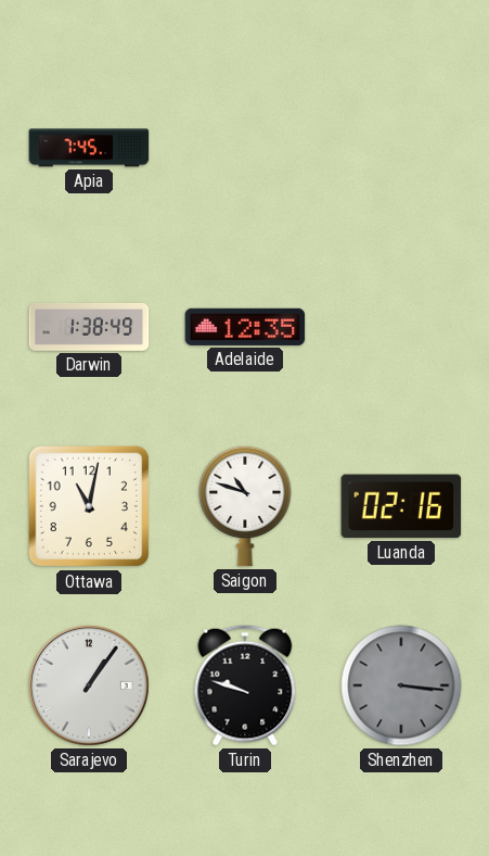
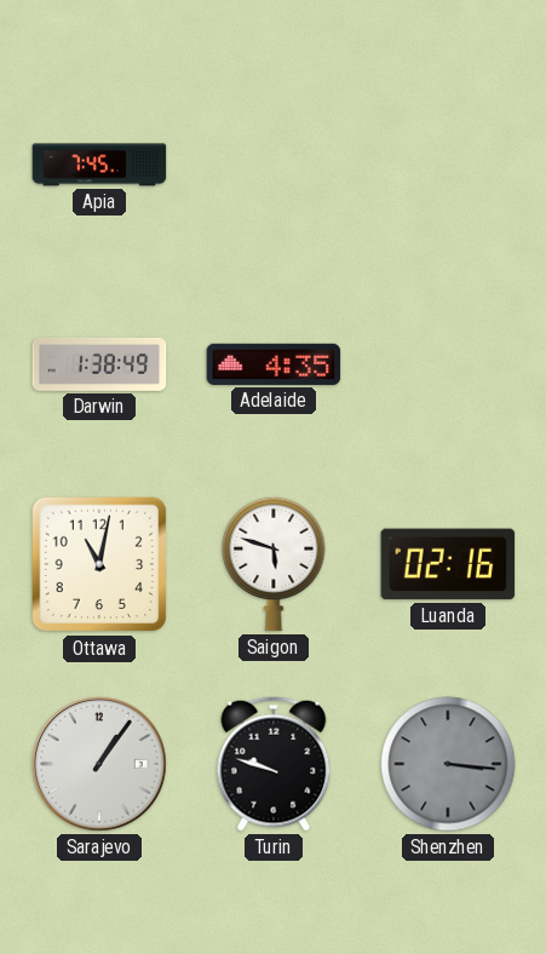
Adelaide: 12:35 -> 4:35 (274, 364)
Saigon: 10:48 -> 5:48 (274, 564)
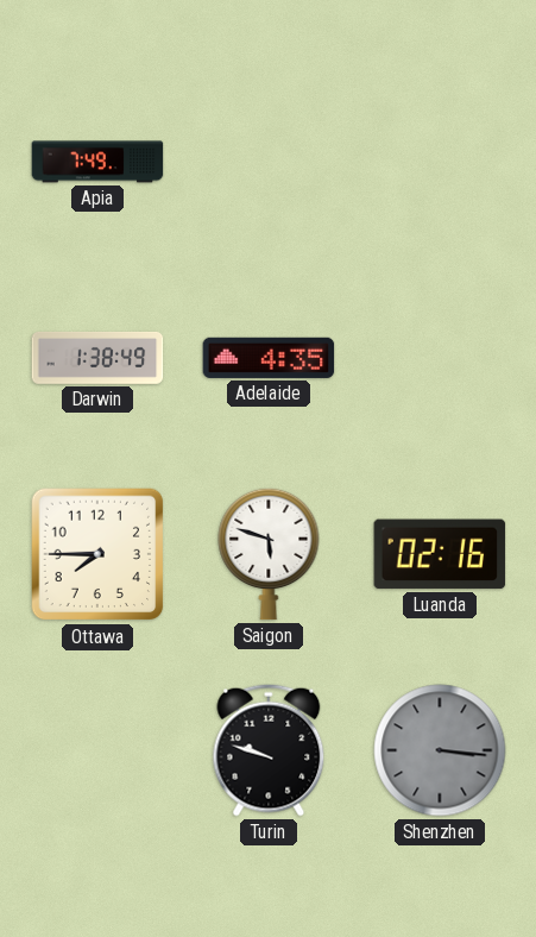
Apia: 7:45 -> 7:49 (97, 162)
Ottawa: 11:02 -> 7:45 (97, 554)
Sarajevo: 1:06 -> none (99, 764)
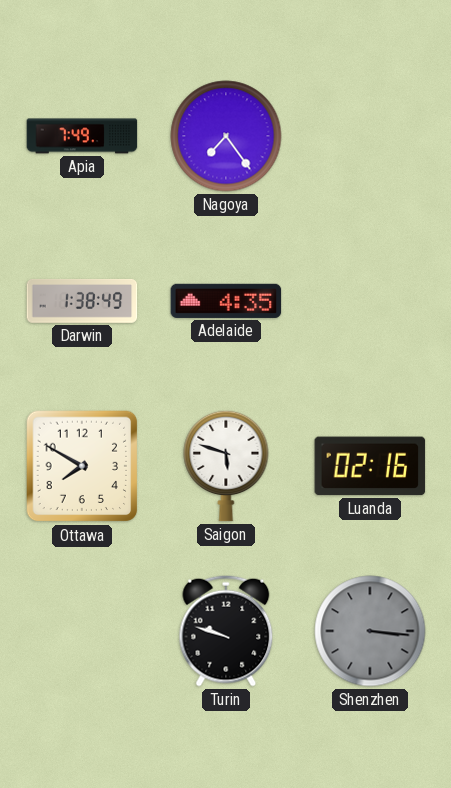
Nagoya: none -> 7:24 (226, 136)
Ottawa: 7:45 -> 7:50 (82, 466)
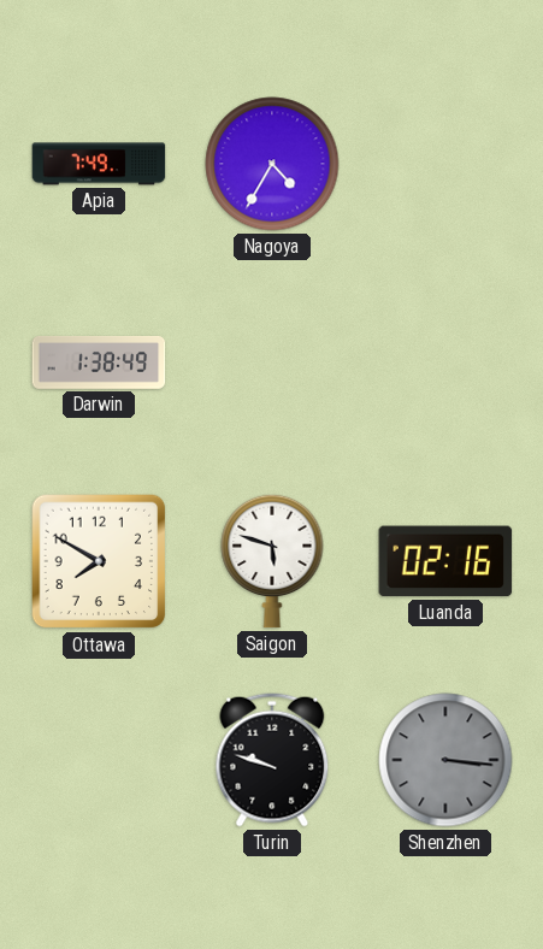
Nagoya: 7:24 -> 4:35 (272, 164)
Adelaide: 4:35 -> none (226, 301)
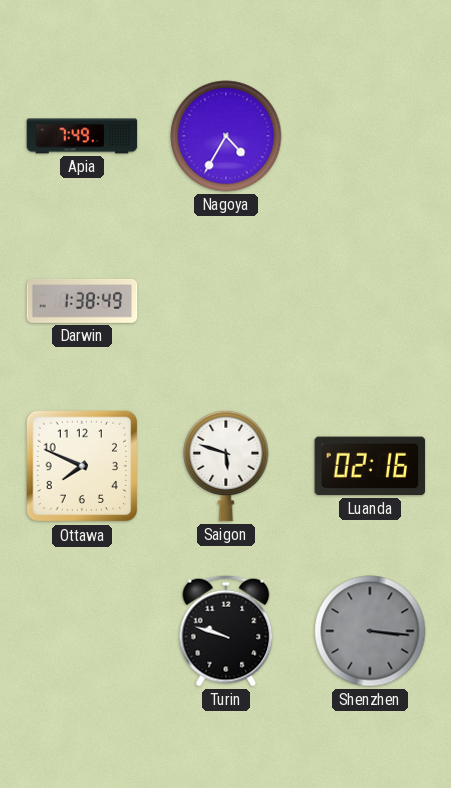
Ottawa: 7:50 -> 7:49 (82, 466)
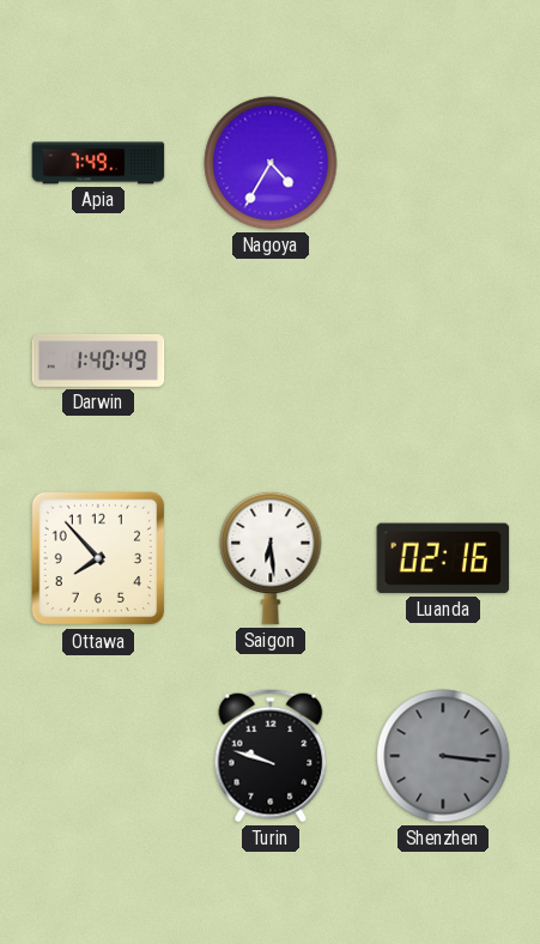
Darwin: 1:38 -> 1:40 (98, 361)
Ottawa: 7:49 -> 7:53 (98, 558)
Saigon: 5:48 -> 6:29 (271, 558)
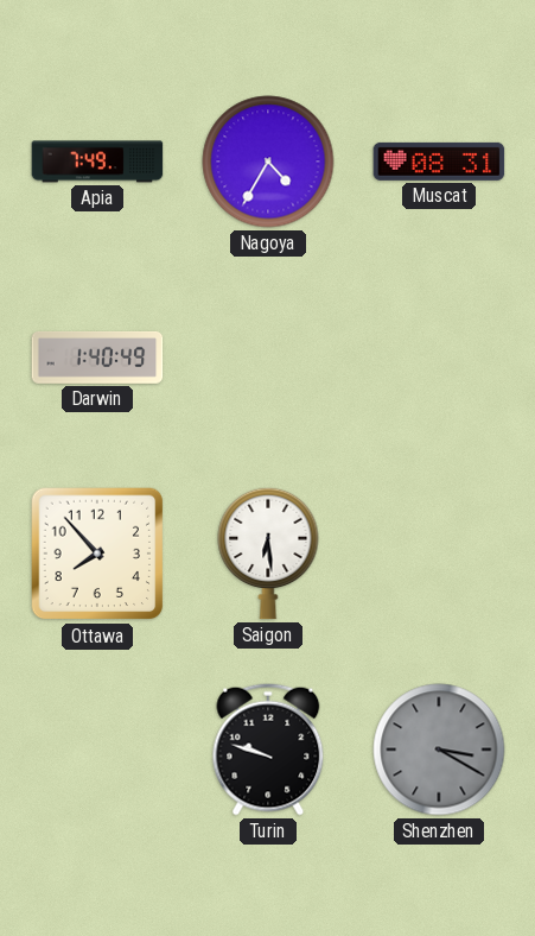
Muscat: none -> 08:31 (439, 162)
Luanda: 02:16 -> none (443, 558)
Shenzhen: 3:16 -> 3:20 (439, 750)
